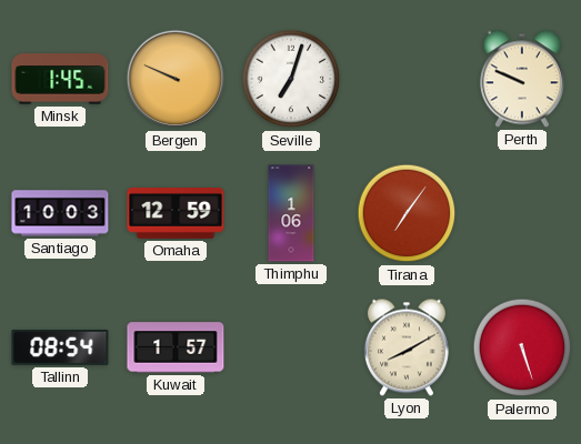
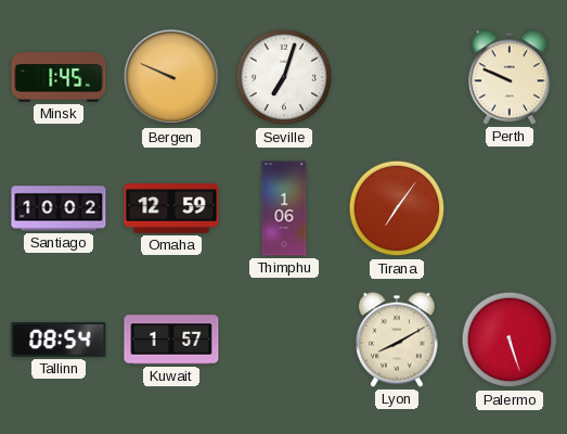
Santiago: 10:03 -> 10:02 (59, 208)
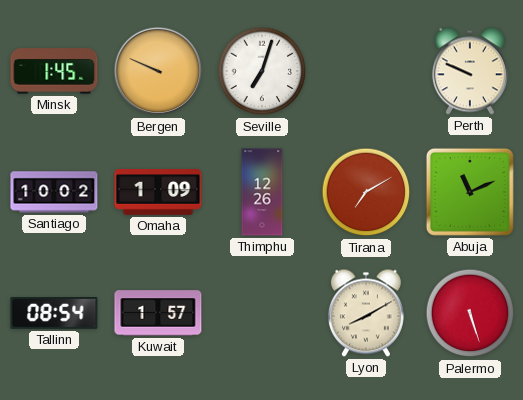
Omaha: 12:59 -> 1:09 (158, 193)
Thimphu: 1:06 -> 12:26 (262, 192)
Tirana: 7:06 -> 7:10 (366, 192)
Abuja: none -> 11:11 (470, 192)
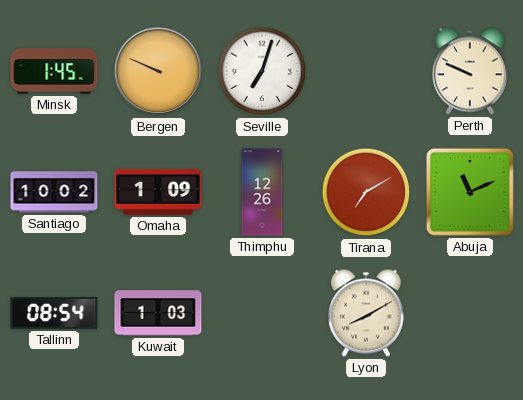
Kuwait: 1:57 -> 1:03 (158, 313)
Palermo: 5:27 -> none (470, 313)
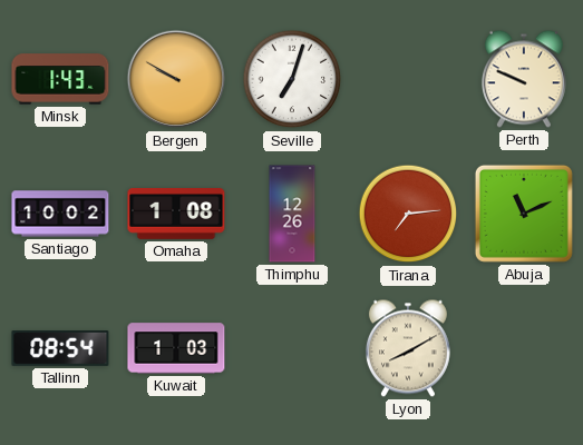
Minsk: 1:45 -> 1:43 (60, 79)
Bergen: 9:49 -> 9:50 (176, 79)
Omaha: 1:09 -> 1:08 (176, 215)
Tirana: 7:10 -> 7:14 (408, 214)
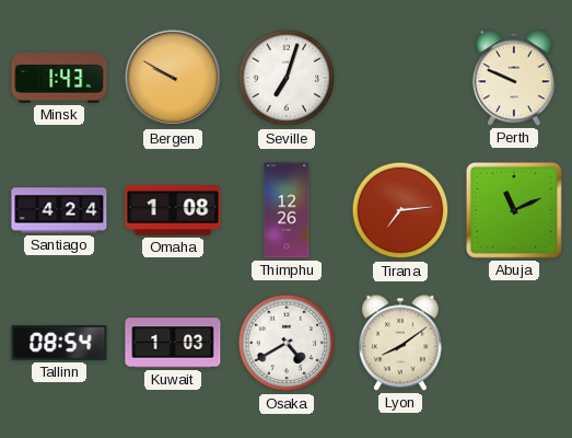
Santiago: 10:02 -> 4:24 (59, 210)
Osaka: none -> 4:40 (287, 343)
Lyon: 8:10 -> 8:09 (400, 343)
